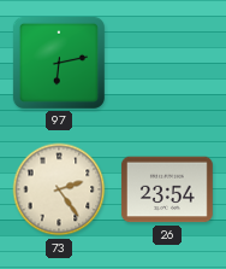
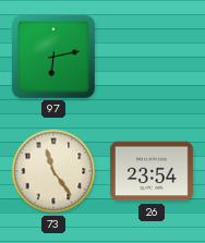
73: 2:24 -> 11:24 (53, 171)
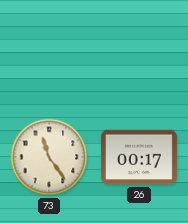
97: 6:13 -> none (53, 57)
26: 23:54 -> 00:17 (139, 157)
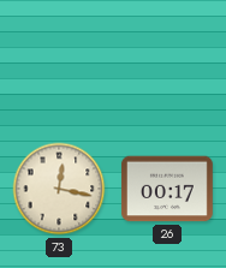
73: 11:24 -> 12:17 (59, 189)
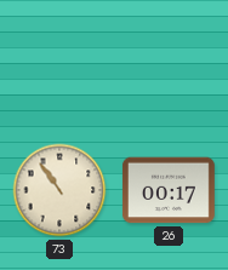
73: 12:17 -> 10:54 (59, 190)
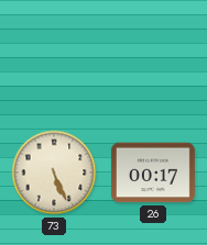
73: 10:54 -> 5:26 (54, 172)
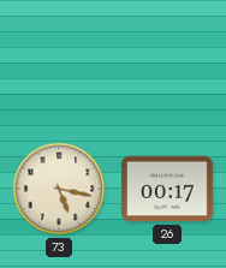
73: 5:26 -> 5:17 (59, 189)
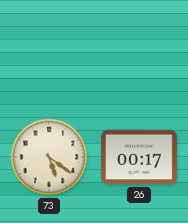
73: 5:17 -> 5:21 (49, 157)
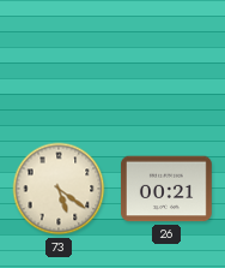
26: 00:17 -> 00:21 (166, 189)
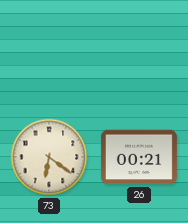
73: 5:21 -> 6:21 (49, 157)
